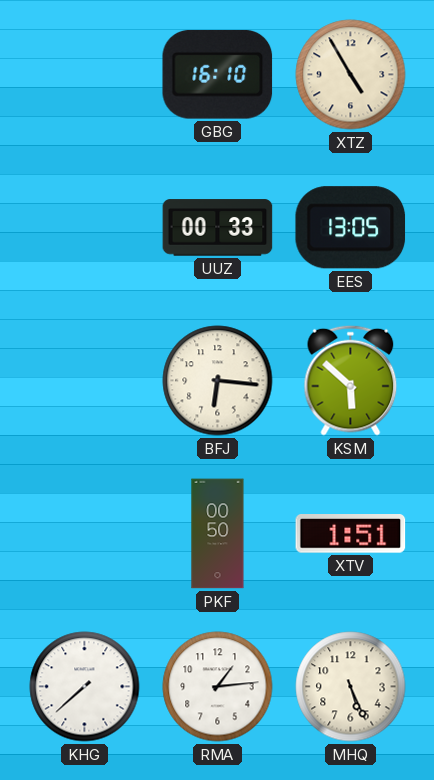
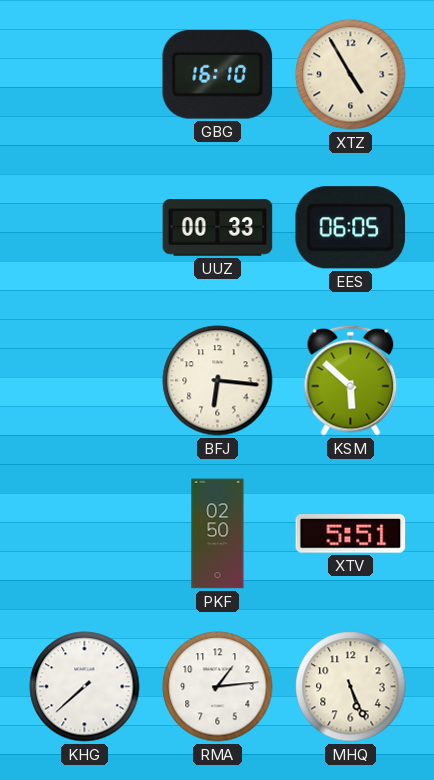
EES: 13:05 -> 06:05 (351, 228)
PKF: 00:50 -> 02:50 (218, 534)
XTV: 1:51 -> 5:51 (351, 534)
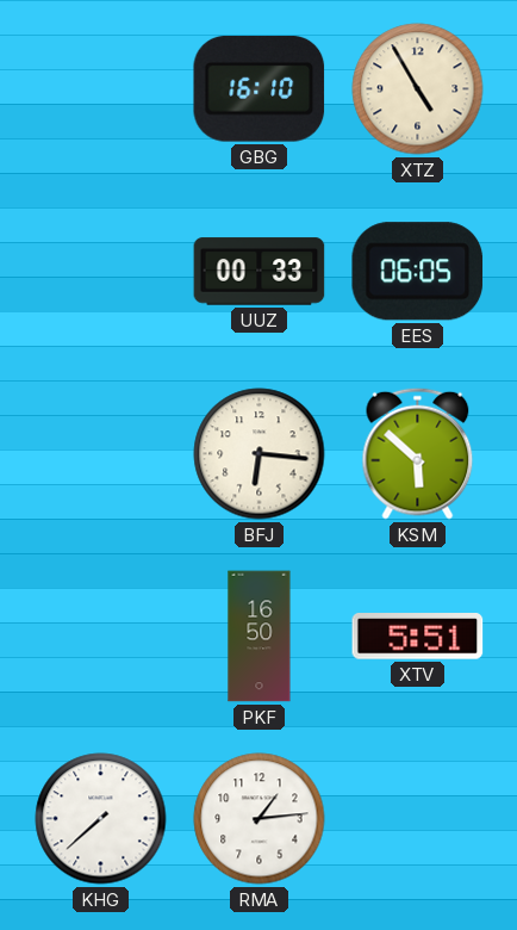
PKF: 02:50 -> 16:50 (260, 637)
MHQ: 5:26 -> none (351, 687)
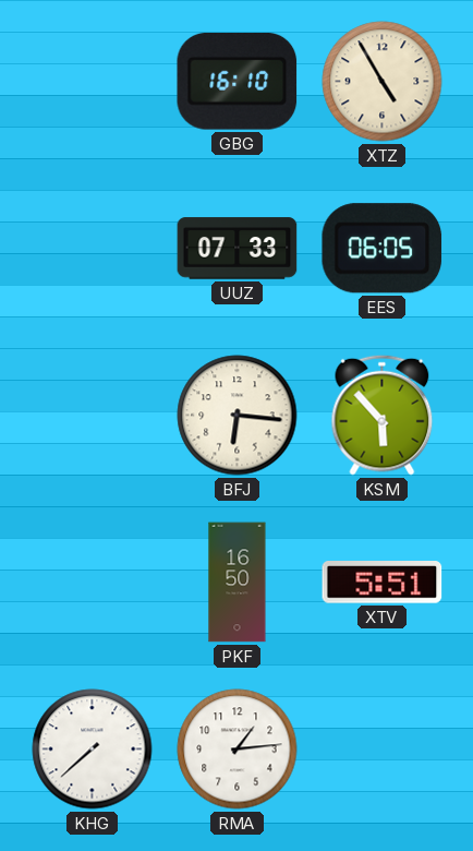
UUZ: 00:33 -> 07:33 (238, 249)
KSM: 5:52 -> 5:53 (383, 415)
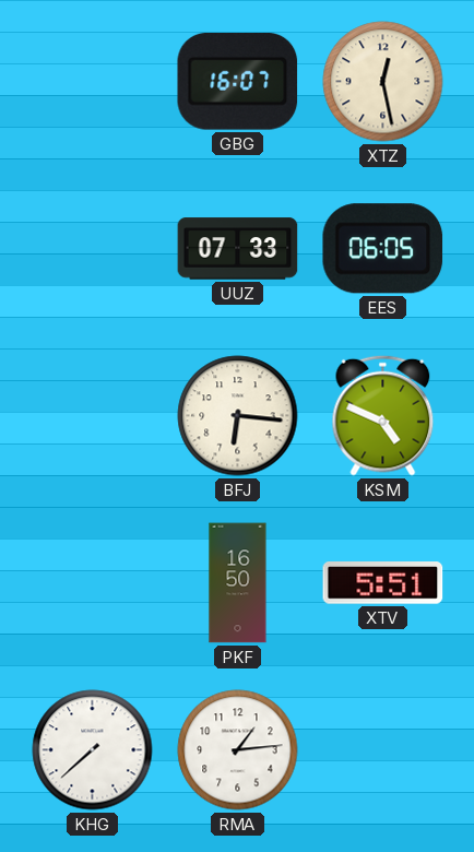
GBG: 16:10 -> 16:07 (238, 81)
XTZ: 4:55 -> 12:28 (383, 82)
KSM: 5:53 -> 4:49 (383, 415)
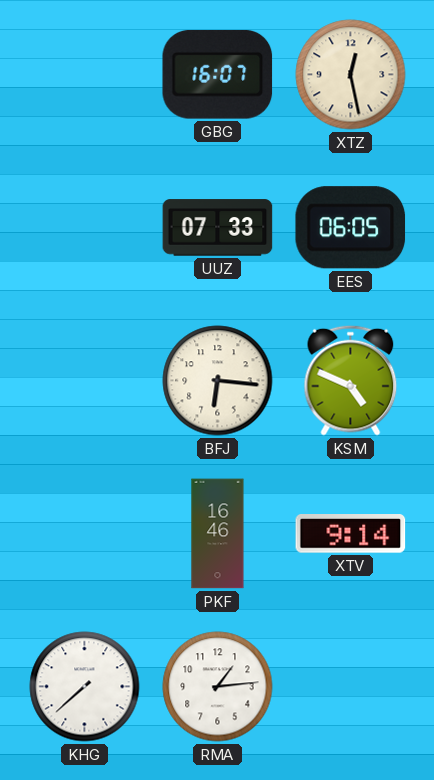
PKF: 16:50 -> 16:46 (218, 534)
XTV: 5:51 -> 9:14 (351, 534)
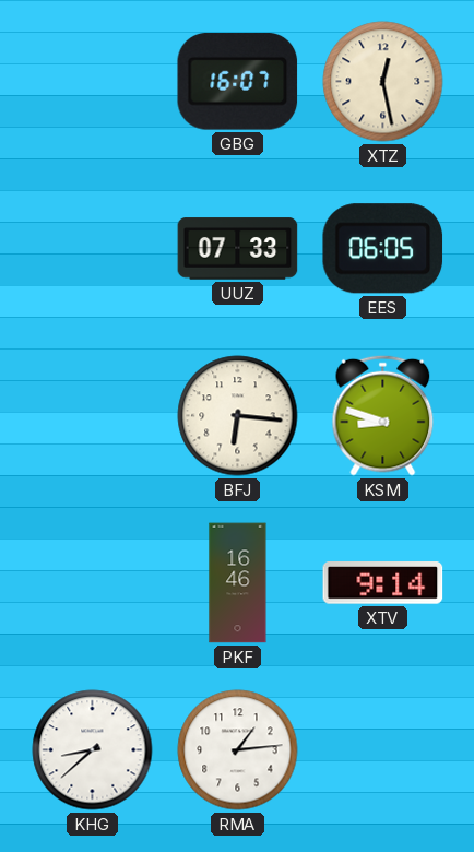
KSM: 4:49 -> 8:48 (383, 415)
KHG: 7:38 -> 8:38 (93, 750)
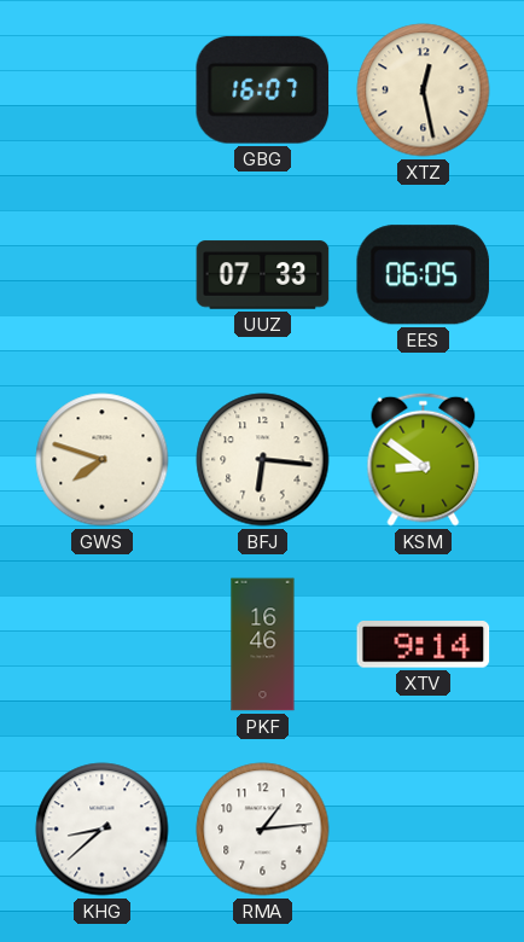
GWS: none -> 7:48 (103, 460)
KSM: 8:48 -> 8:51 (424, 459)
